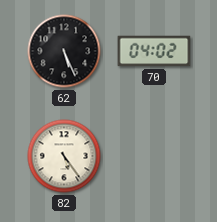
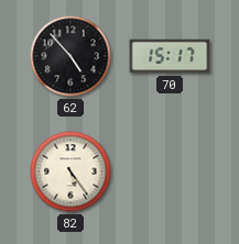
62: 5:26 -> 4:53 (70, 56)
70: 04:02 -> 15:17 (170, 56)
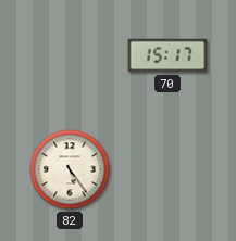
62: 4:53 -> none (70, 56)
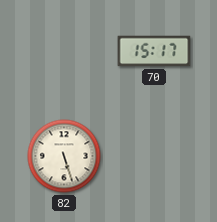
82: 5:24 -> 5:27 (64, 156)
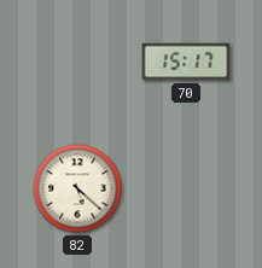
82: 5:27 -> 5:22 (77, 188)
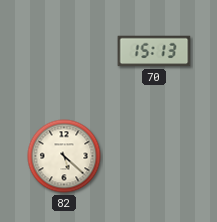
70: 15:17 -> 15:13 (154, 51)
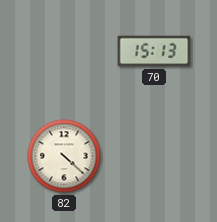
82: 5:22 -> 4:22 (64, 156)
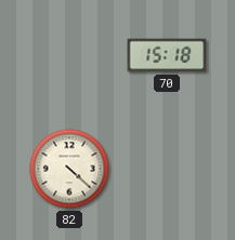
70: 15:13 -> 15:18 (167, 55)
